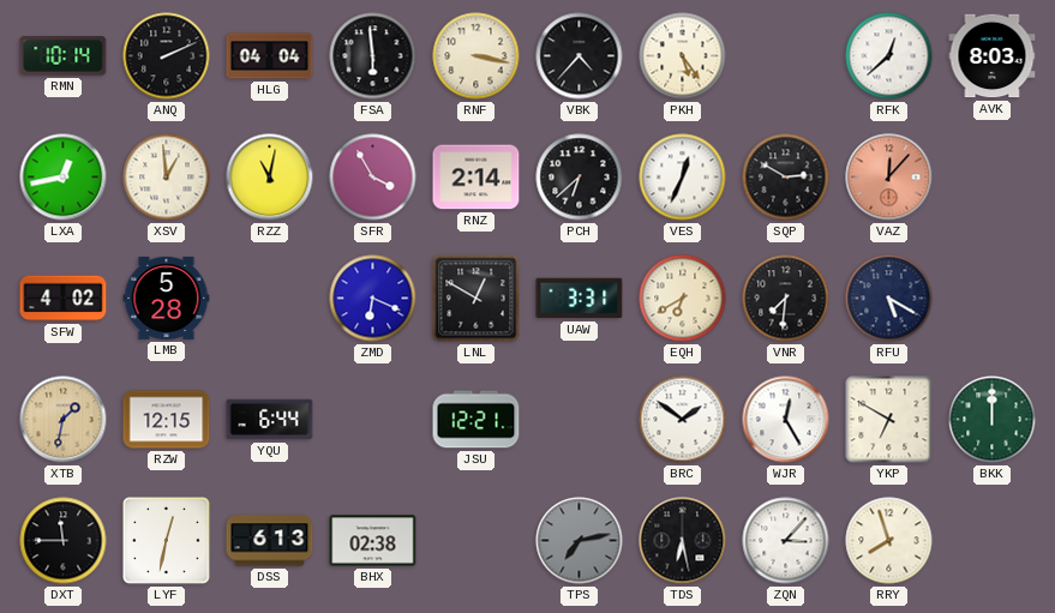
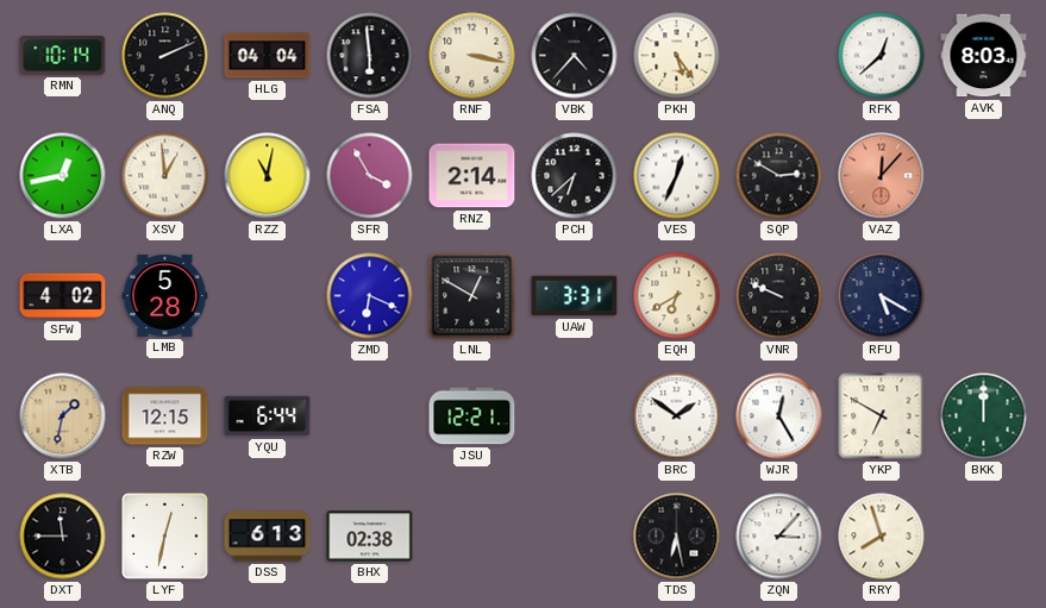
VNR: 7:31 -> 9:49 (779, 296)
TPS: 7:13 -> none (580, 541)
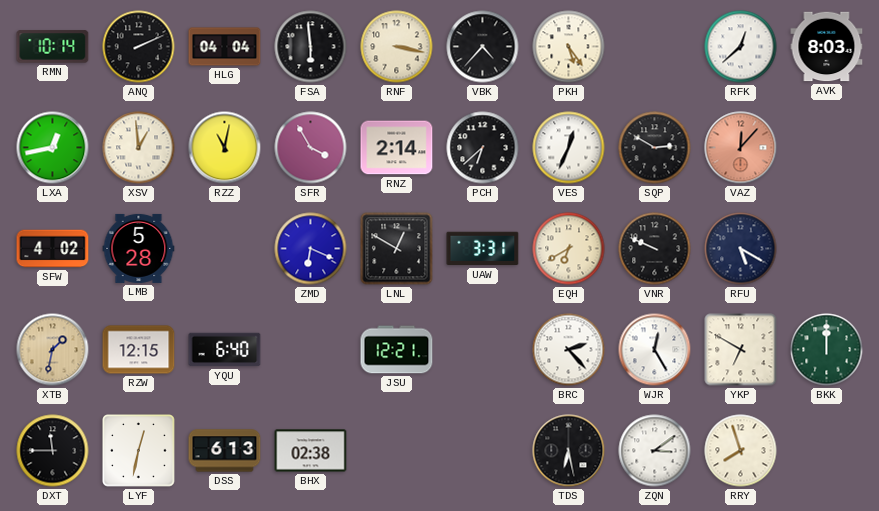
YQU: 6:44 -> 6:40 (225, 350)
BRC: 1:51 -> 2:23 (569, 350)
ZQN: 3:07 -> 3:09 (655, 451)
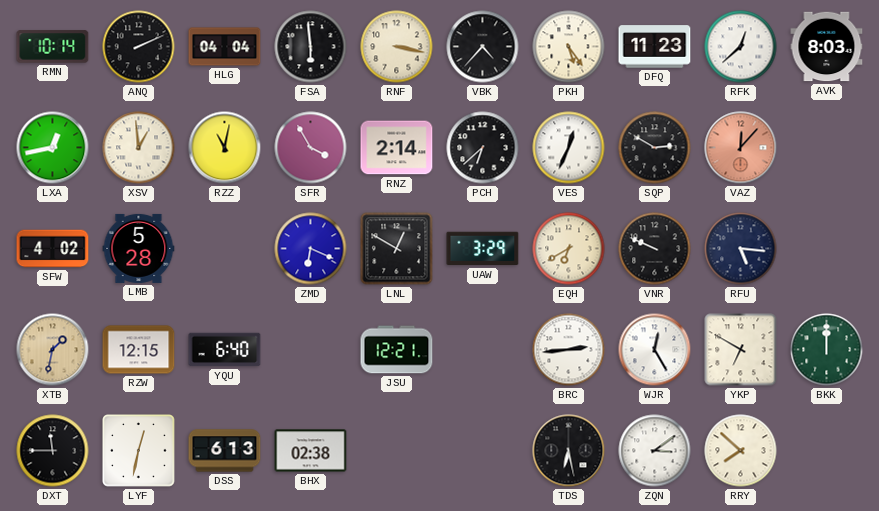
DFQ: none -> 11:23 (655, 47)
UAW: 3:31 -> 3:29 (483, 249)
RFU: 5:20 -> 5:16 (741, 249)
BRC: 2:23 -> 2:44 (569, 350)
RRY: 7:57 -> 7:52 (741, 451)
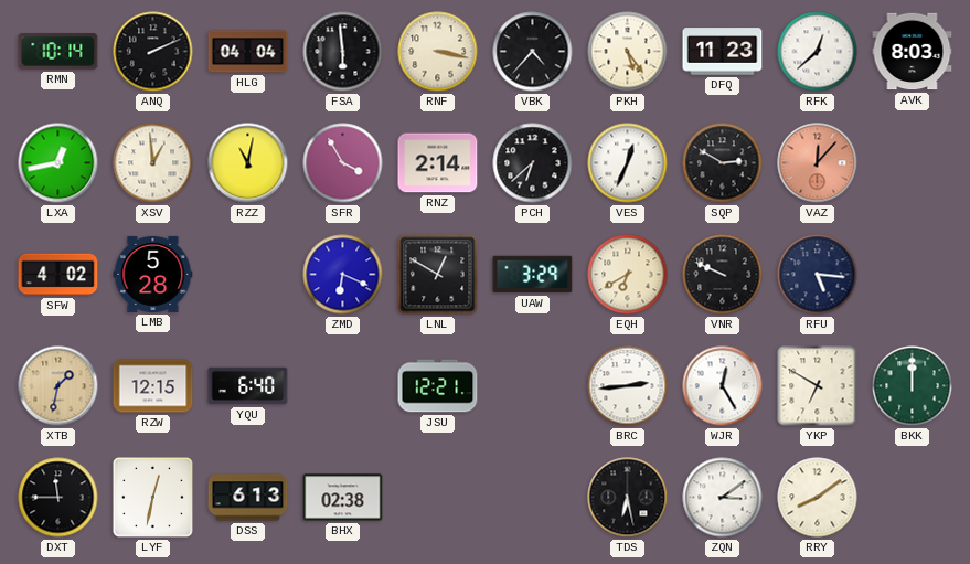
RRY: 7:52 -> 8:09 (818, 498)
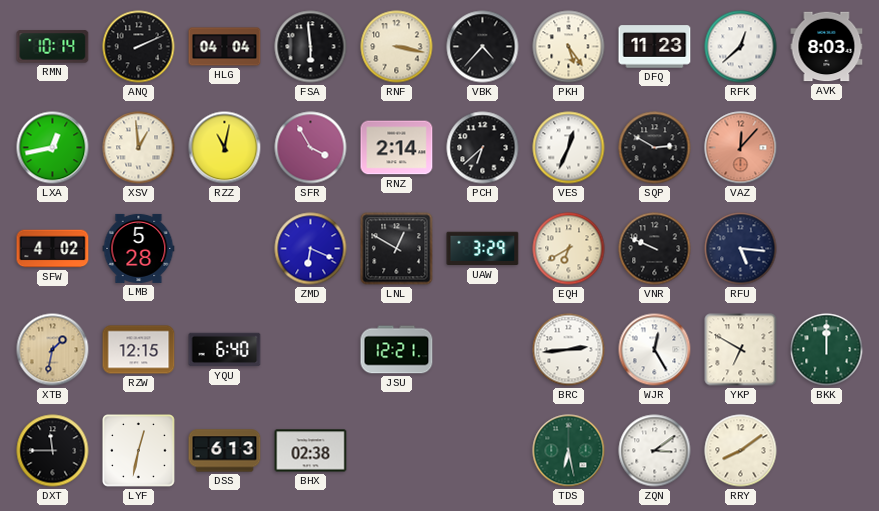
TDS dial: black -> green (569, 451)
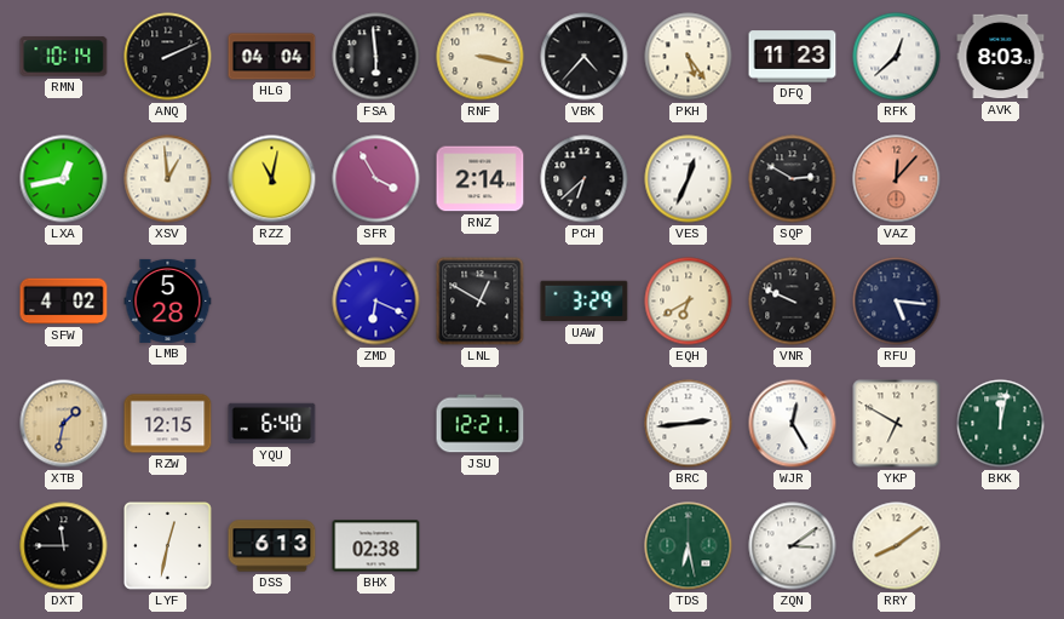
BKK: 12:00 -> 12:02 (1001, 424)
